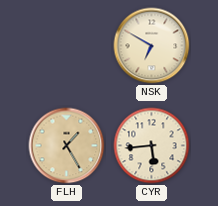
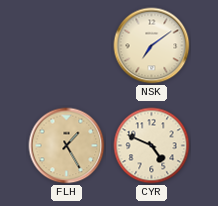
NSK: 6:50 -> 7:09 (152, 46)
CYR: 5:44 -> 4:49 (152, 146)
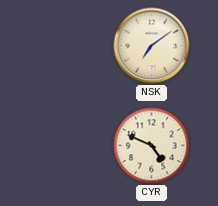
FLH: 1:25 -> none (67, 146)
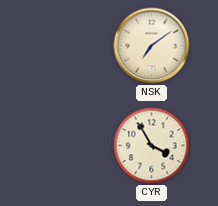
CYR: 4:49 -> 3:55 (152, 146)
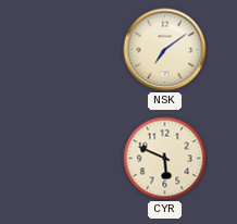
CYR: 3:55 -> 5:49 (165, 159)
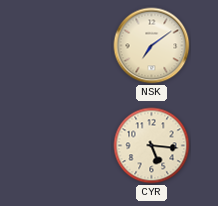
CYR: 5:49 -> 5:16 (152, 146)
